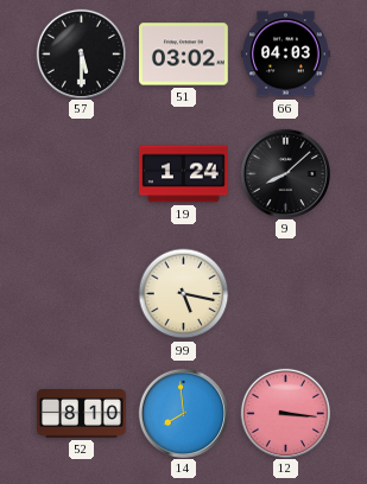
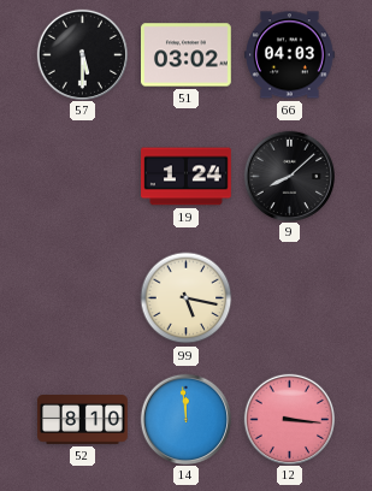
14: 7:59 -> 11:59 (185, 419)
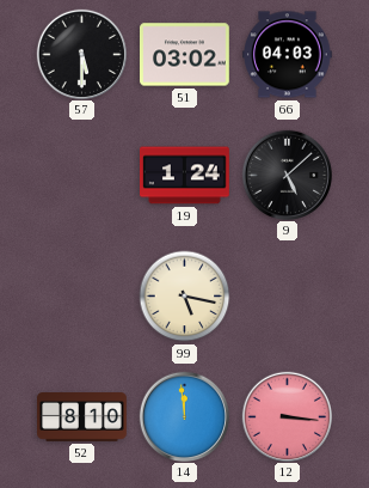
9: 8:08 -> 5:08 (287, 175)
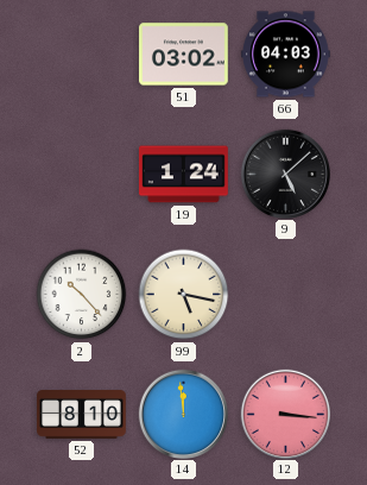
57: 5:30 -> none (81, 54)
2: none -> 10:23 (82, 295)
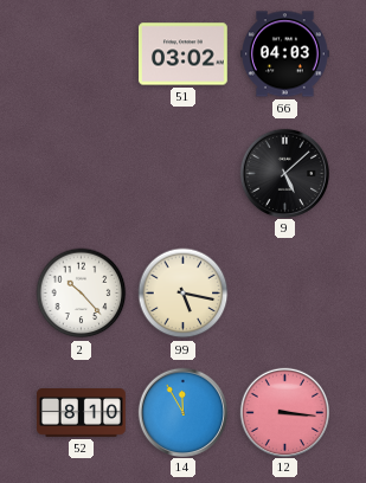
19: 1:24 -> none (184, 175)
14: 11:59 -> 11:55 (182, 412)
